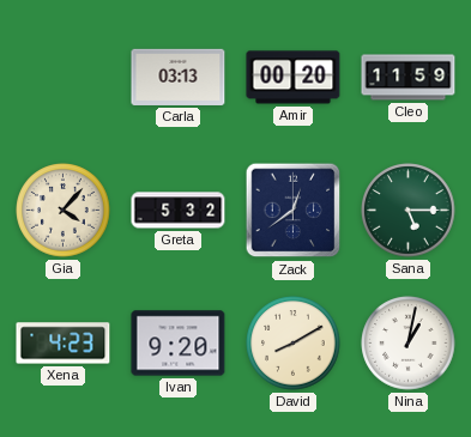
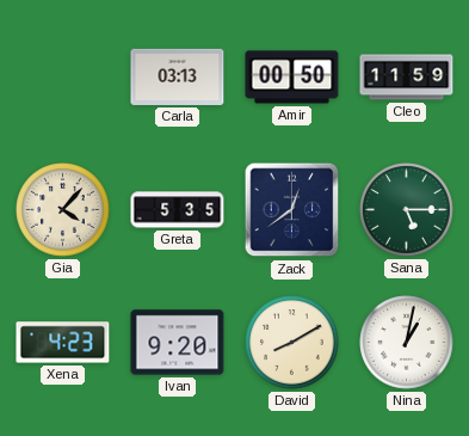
Amir: 00:20 -> 00:50 (292, 78)
Greta: 5:32 -> 5:35 (178, 210)
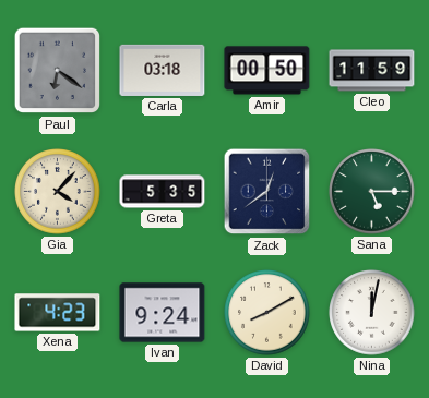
Paul: none -> 6:21 (58, 71)
Carla: 03:13 -> 03:18 (163, 70)
Ivan: 9:20 -> 9:24 (163, 313)
Nina: 1:02 -> 12:02 (372, 313)
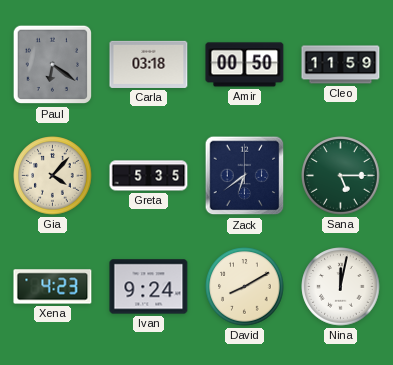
Zack: 12:39 -> 6:39 (245, 176)
